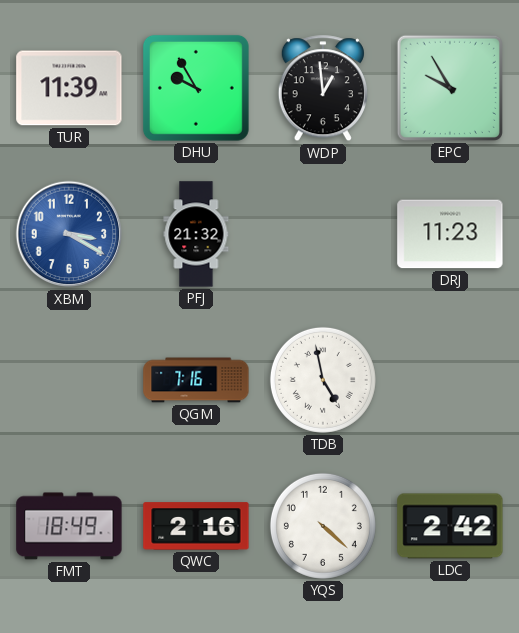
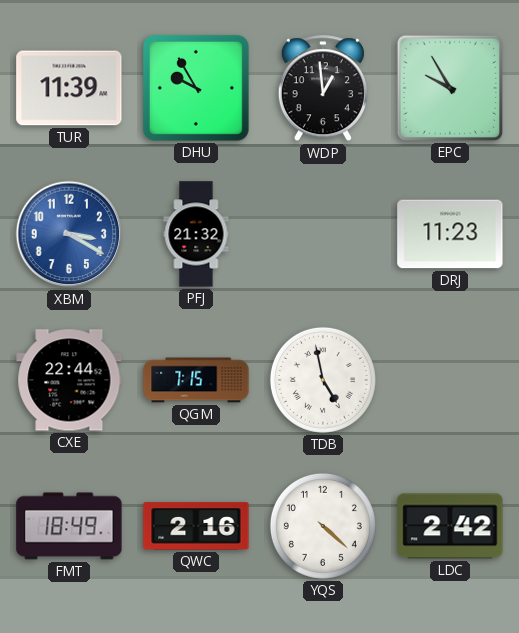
CXE: none -> 22:44 (69, 380)
QGM: 7:16 -> 7:15 (196, 380)
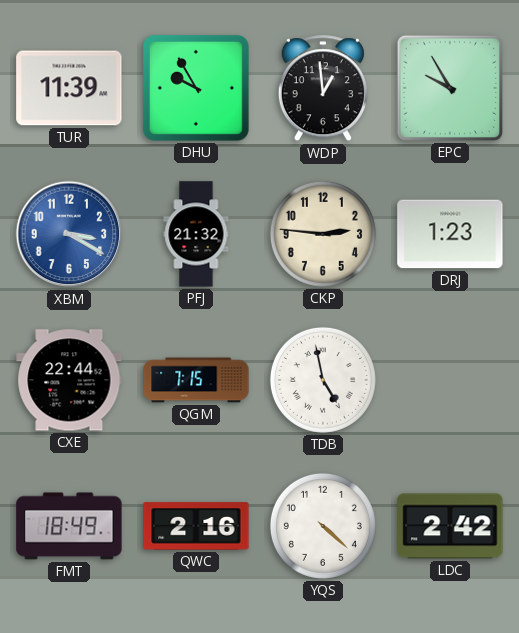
CKP: none -> 2:46 (323, 234)
DRJ: 11:23 -> 1:23 (450, 234)
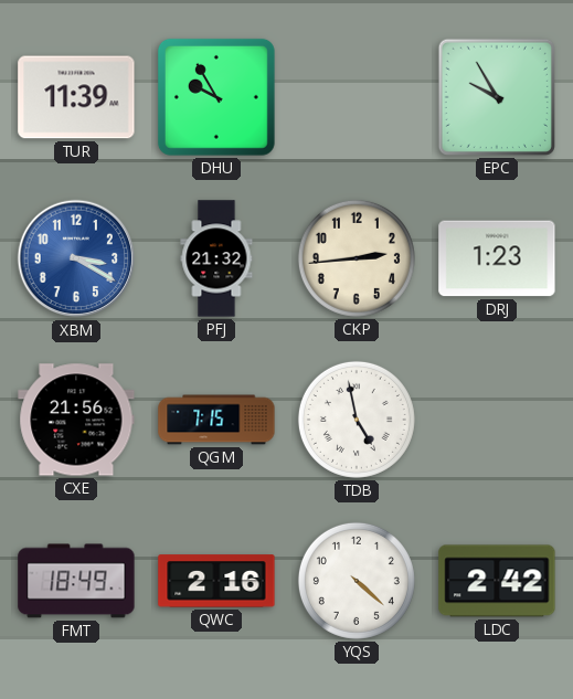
WDP: 12:59 -> none (323, 89)
CKP: 2:46 -> 2:44 (357, 258)
CXE: 22:44 -> 21:56 (76, 420)
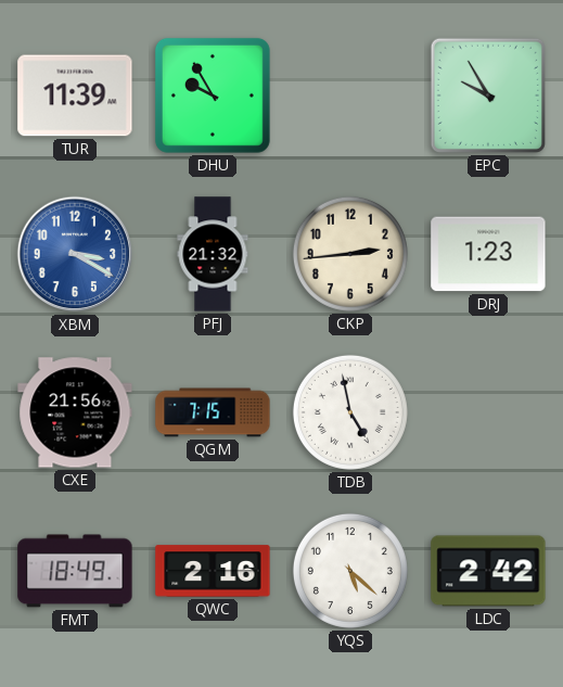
YQS: 4:22 -> 5:22 (350, 571)
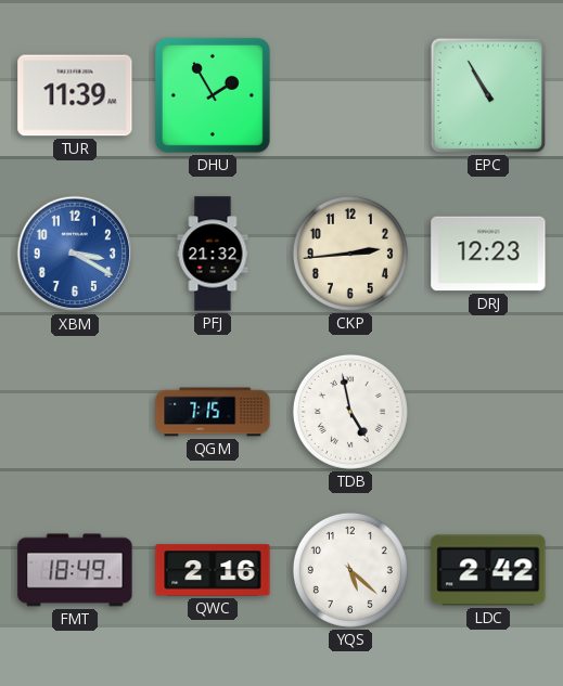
DHU: 9:55 -> 1:55 (213, 95)
EPC: 9:55 -> 10:55 (488, 95)
DRJ: 1:23 -> 12:23 (488, 254)
CXE: 21:56 -> none (75, 412)
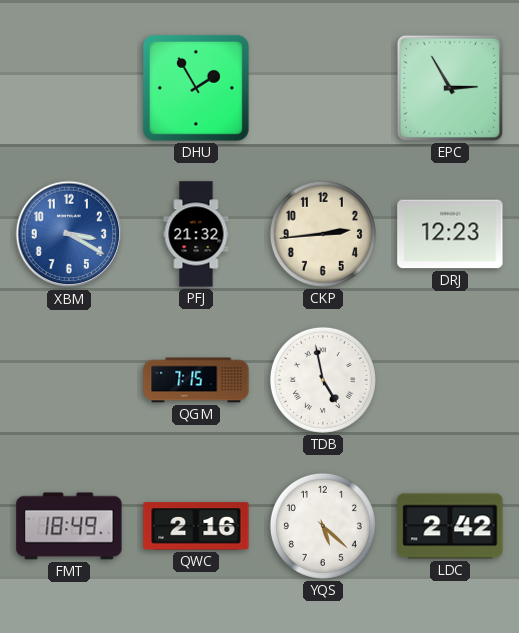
TUR: 11:39 -> none (75, 95)
EPC: 10:55 -> 2:55 (450, 88)
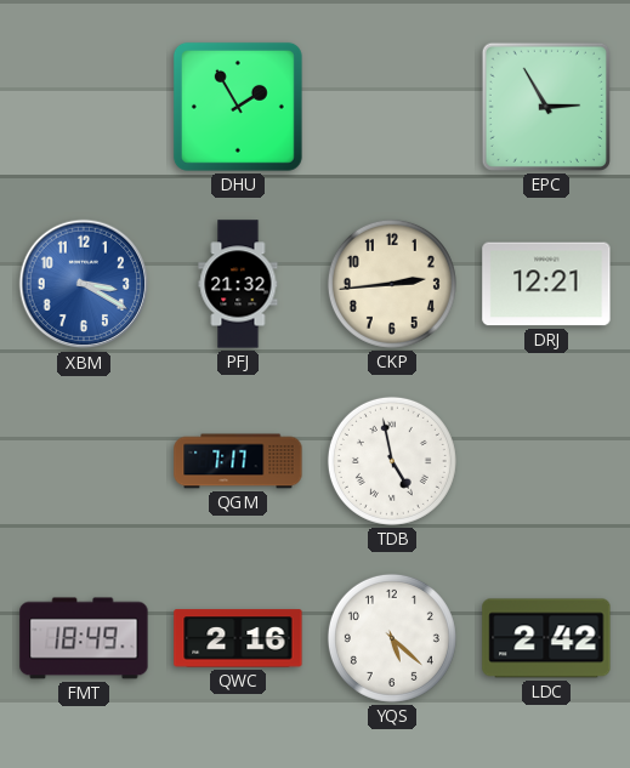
DRJ: 12:23 -> 12:21 (546, 284)
QGM: 7:15 -> 7:17 (238, 461)
